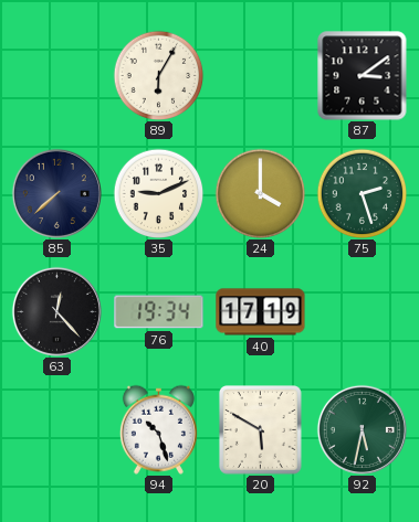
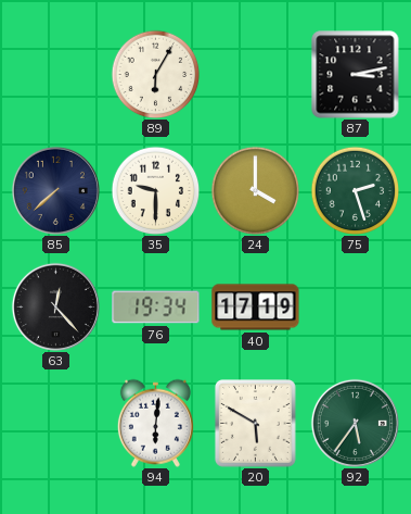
87: 3:09 -> 3:13 (356, 75)
35: 9:11 -> 9:30 (155, 190)
94: 10:27 -> 6:01 (155, 423)
92: 5:32 -> 5:36 (355, 423)
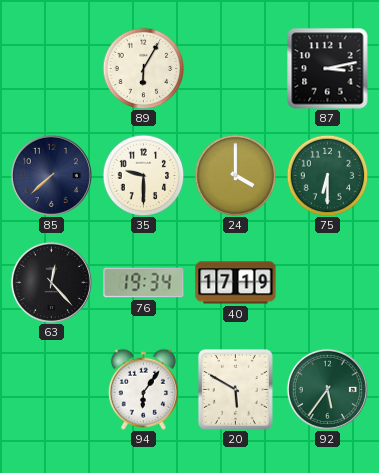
75: 2:27 -> 6:30 (327, 175)
94: 6:01 -> 6:06 (143, 389)
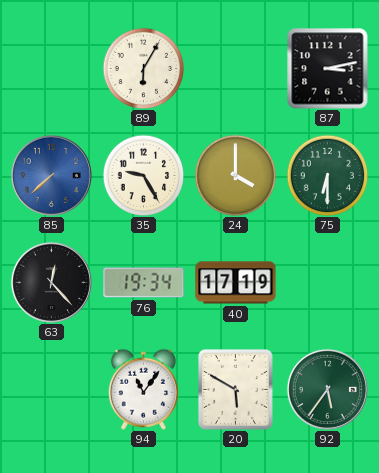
85 dial: navy -> blue (51, 175)
35: 9:30 -> 9:25 (143, 175)
94: 6:06 -> 11:06 (143, 389)
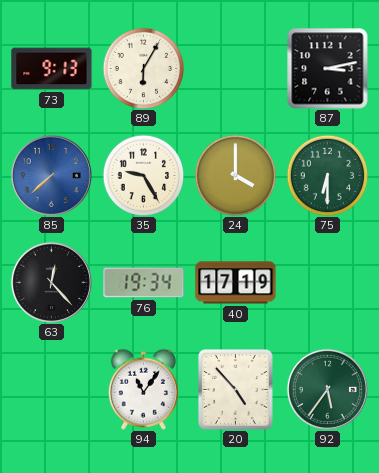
73: none -> 9:13 (52, 69)
20: 5:50 -> 4:53 (236, 390)
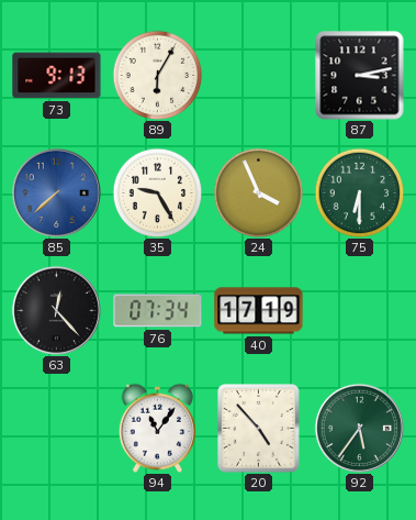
24: 4:00 -> 3:56 (258, 192)
76: 19:34 -> 07:34 (158, 311)
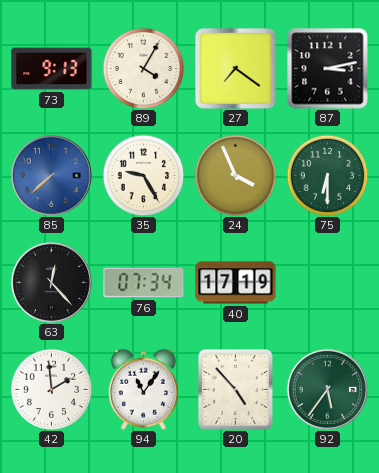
89: 6:05 -> 4:05 (143, 68)
27: none -> 7:21 (236, 69)
42: none -> 1:59 (51, 389)
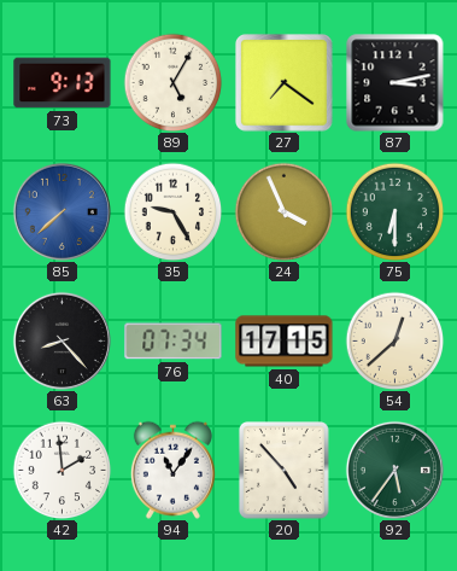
89: 4:05 -> 5:05 (172, 82)
63: 12:23 -> 8:23 (61, 340)
40: 17:19 -> 17:15 (285, 342)
54: none -> 12:38 (394, 340)
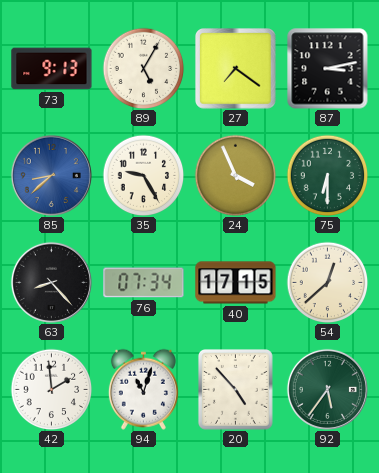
85: 7:38 -> 8:38 (51, 175)
94: 11:06 -> 11:03 (143, 389)
